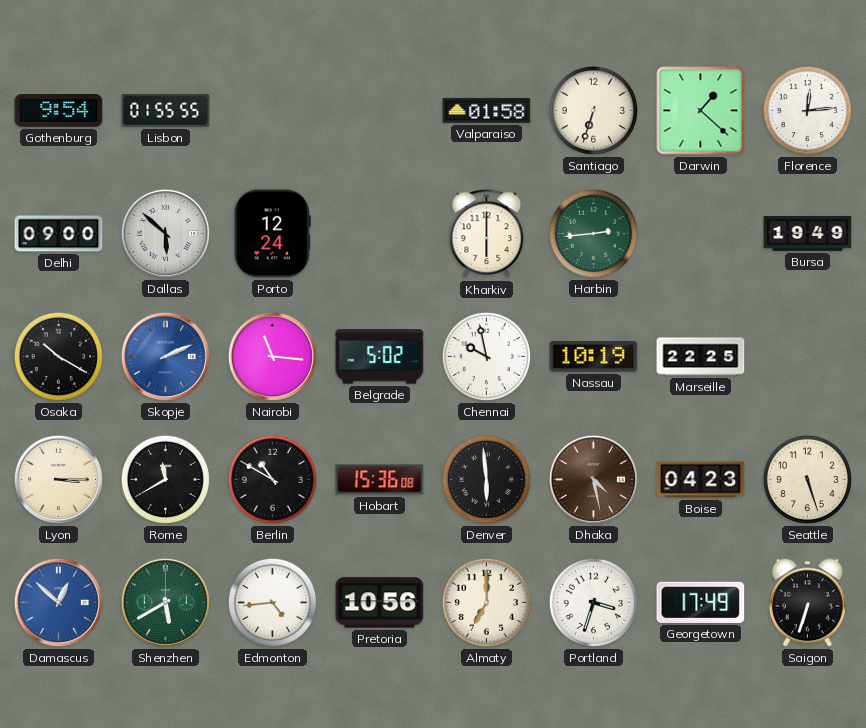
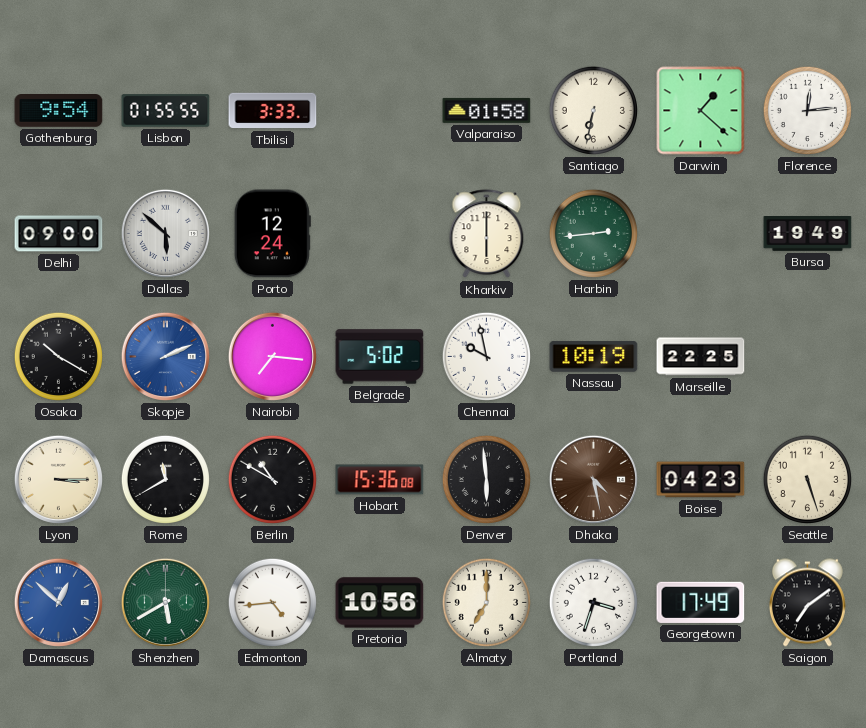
Tbilisi: none -> 3:33 (273, 111)
Santiago: 6:33 -> 6:32 (593, 110)
Nairobi: 11:16 -> 7:16 (272, 356)
Saigon: 6:33 -> 7:09 (807, 603)
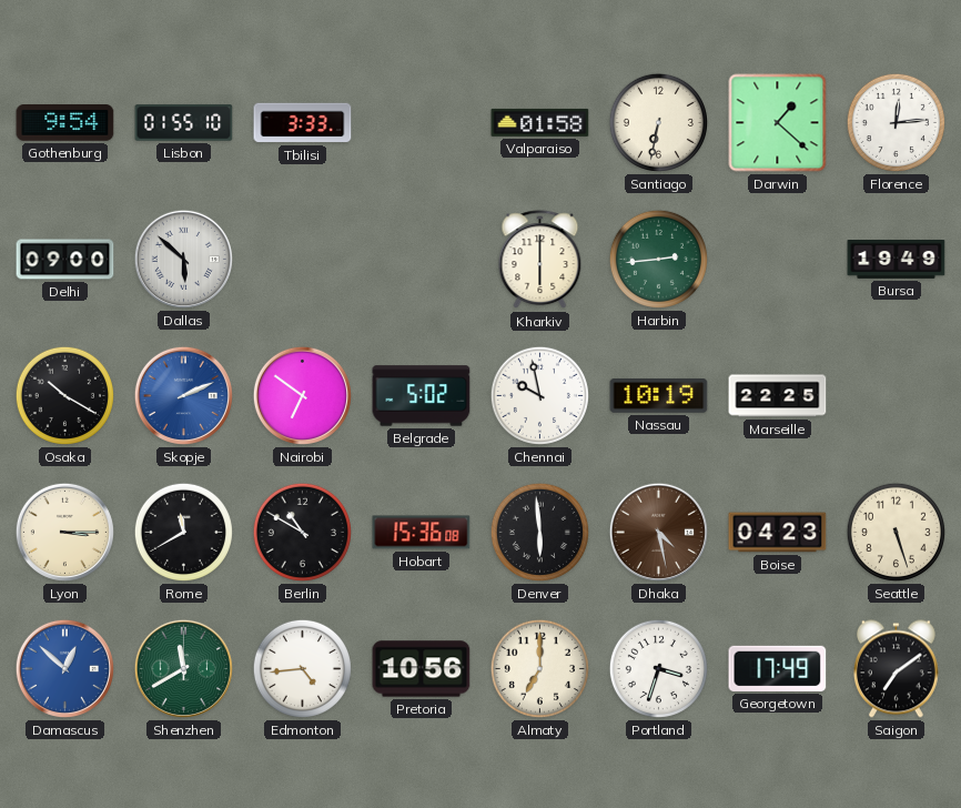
Lisbon: 01:55:55 -> 01:55:10 (184, 123)
Porto: 12:24 -> none (272, 234)
Nairobi: 7:16 -> 6:51 (302, 395)
Shenzhen: 5:40 -> 11:40 (183, 668)
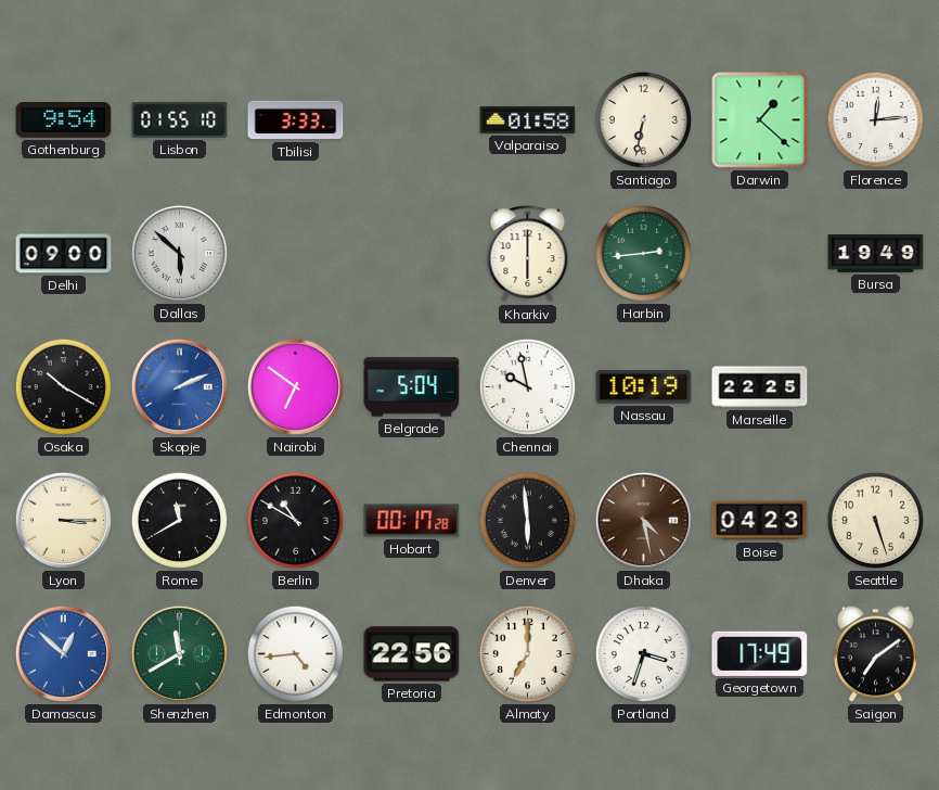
Belgrade: 5:02 -> 5:04 (412, 387)
Hobart: 15:36 -> 00:17 (412, 521)
Pretoria: 10:56 -> 22:56 (412, 654)
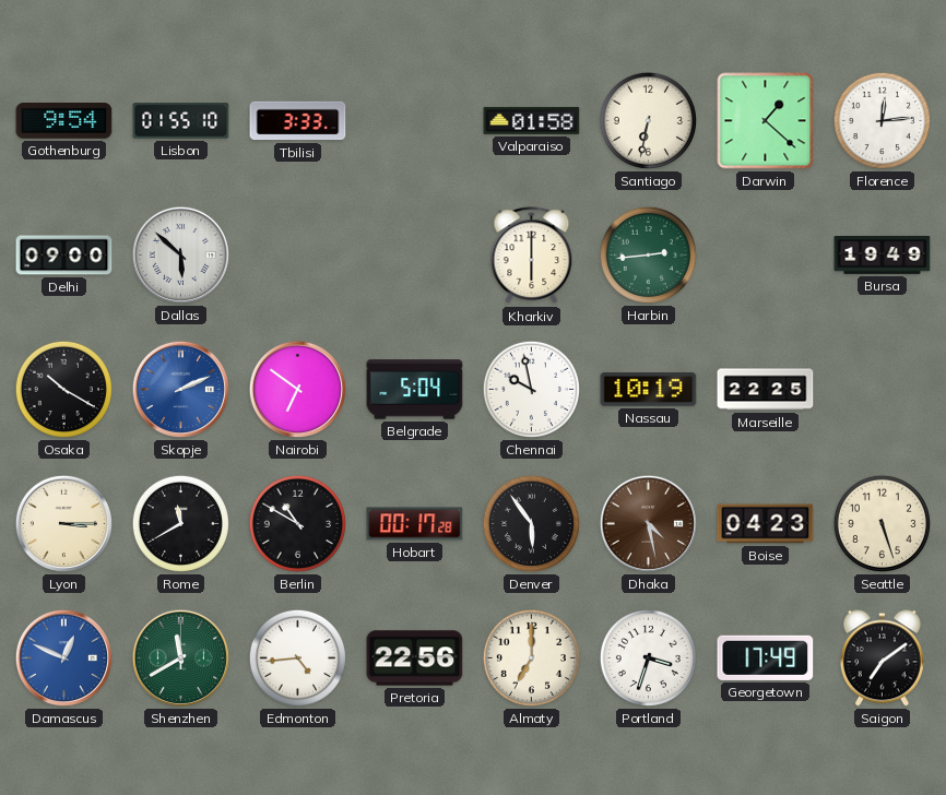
Denver: 5:59 -> 5:54 (531, 523)
Damascus: 12:52 -> 12:49 (63, 657)
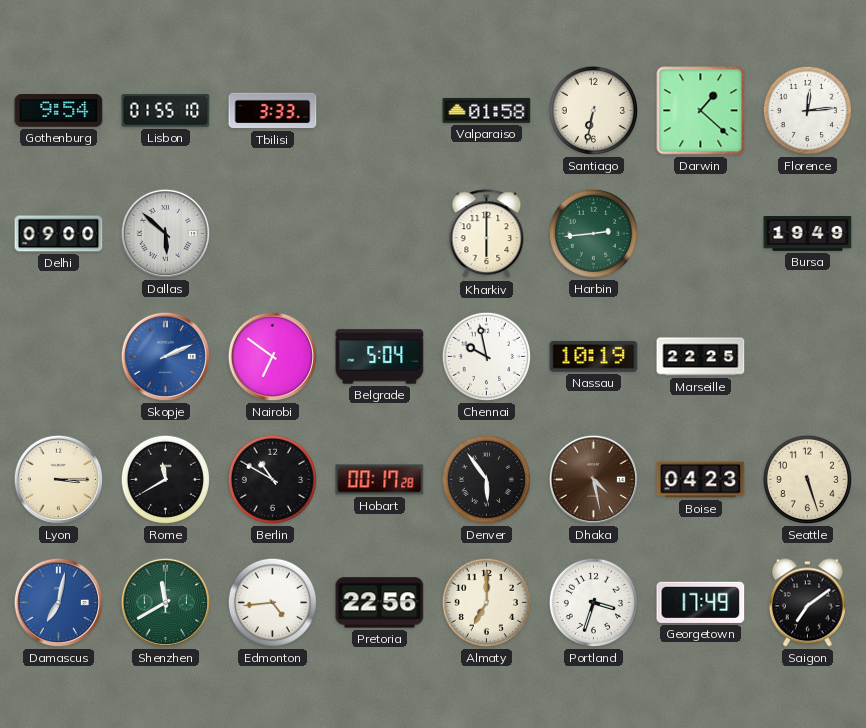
Osaka: 10:20 -> none (63, 389)
Damascus: 12:49 -> 7:02 (58, 602)
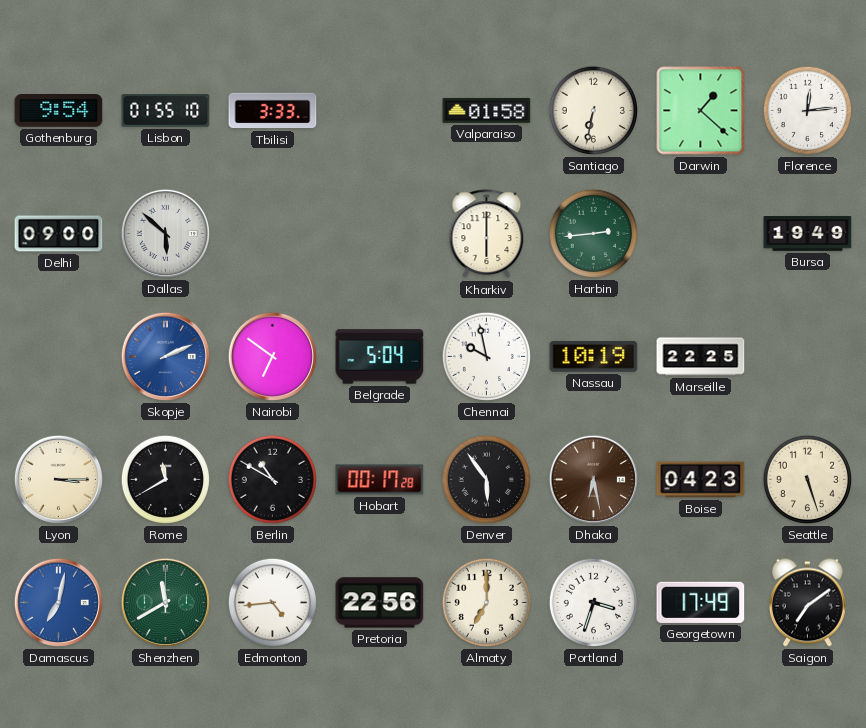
Dhaka: 4:28 -> 6:28 (593, 479)
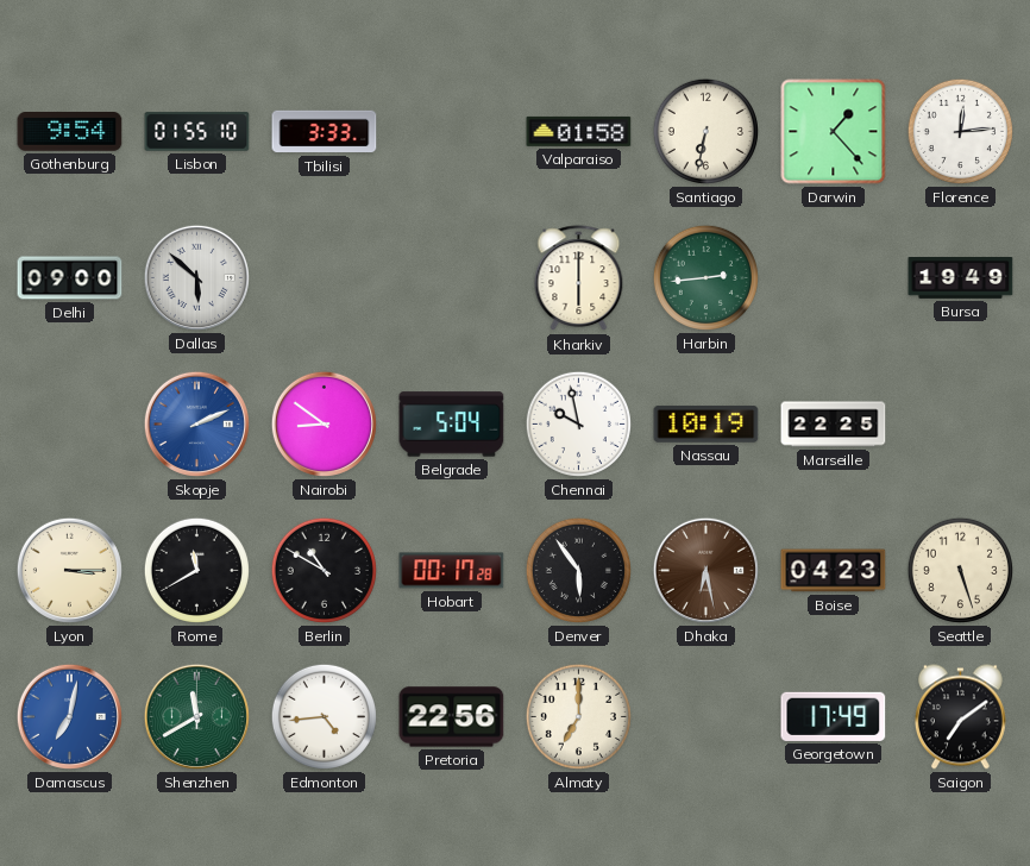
Darwin: 1:22 -> 1:23 (834, 132)
Nairobi: 6:51 -> 8:51 (324, 423)
Portland: 3:33 -> none (593, 602)
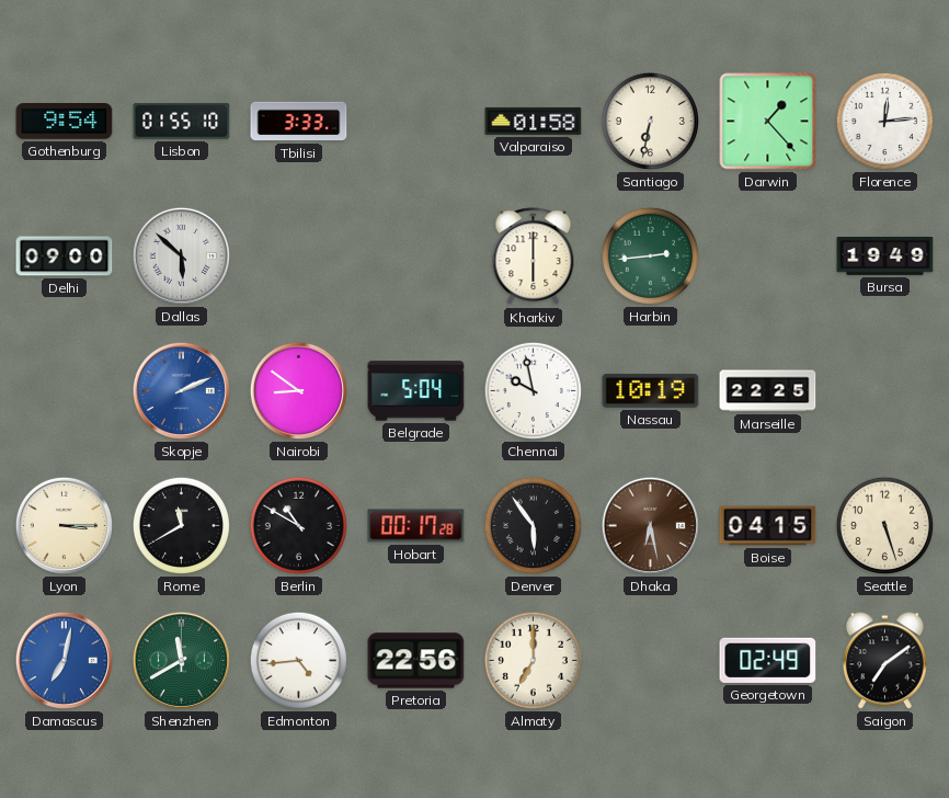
Boise: 04:23 -> 04:15 (768, 526)
Georgetown: 17:49 -> 02:49 (768, 660)
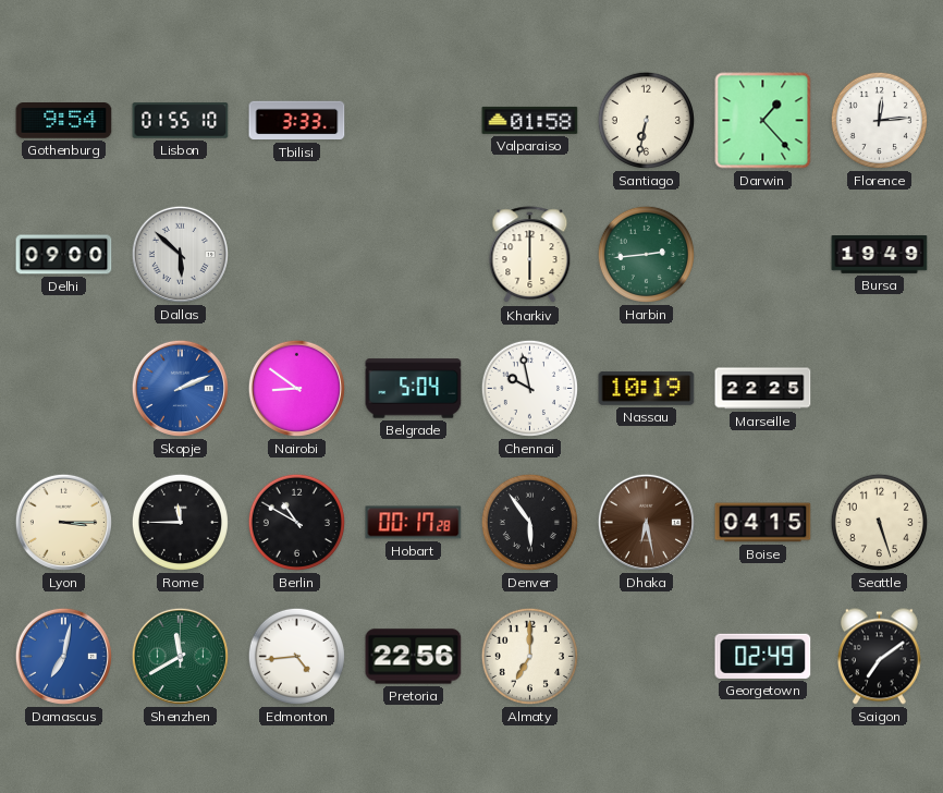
Rome: 11:40 -> 11:45 (180, 522)
